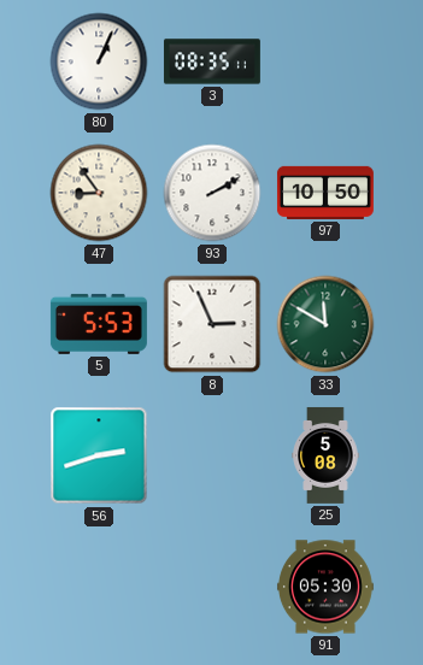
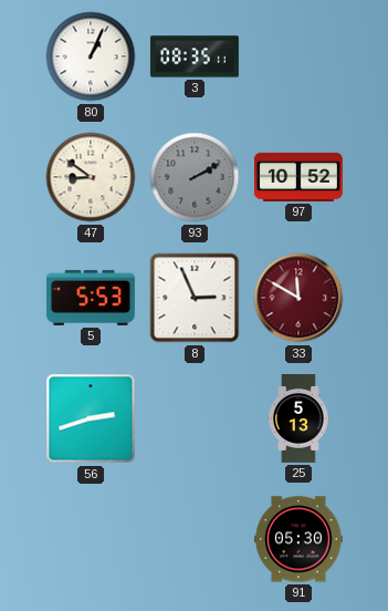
47: 8:54 -> 8:51 (91, 177)
93 dial: white -> grey (195, 177)
97: 10:50 -> 10:52 (298, 177)
33 dial: green -> burgundy (298, 298)
25: 5:08 -> 5:13 (298, 418)
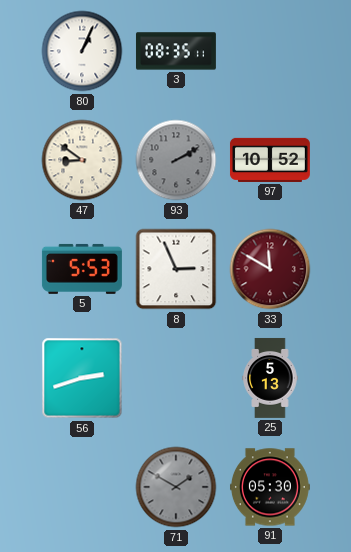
71: none -> 1:50 (176, 487)
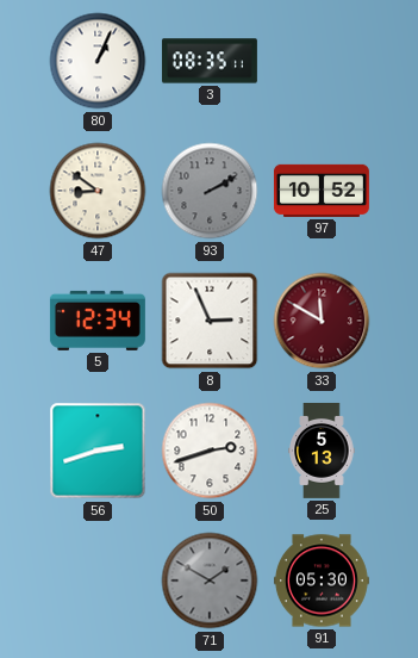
5: 5:53 -> 12:34 (98, 321)
50: none -> 2:42 (210, 451)
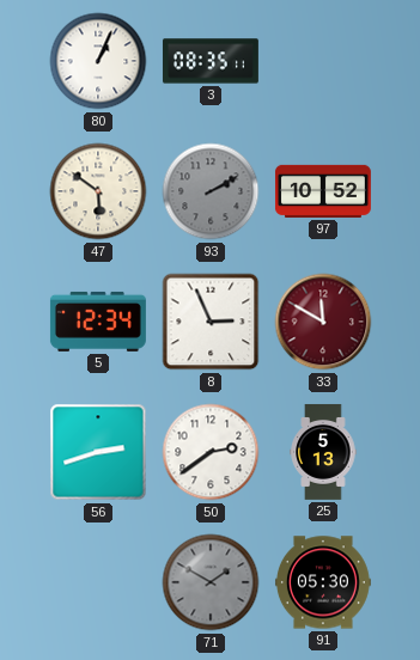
47: 8:51 -> 5:51 (98, 191)
50: 2:42 -> 2:39 (211, 452)
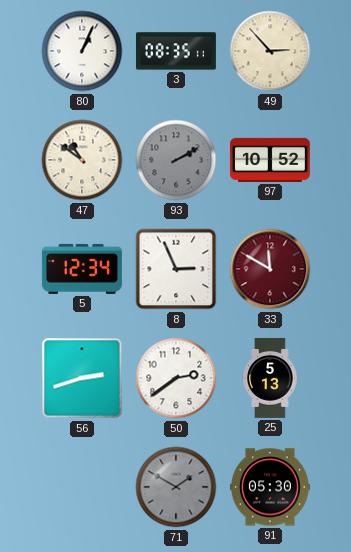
49: none -> 2:53 (270, 51)
47: 5:51 -> 10:51 (82, 160)
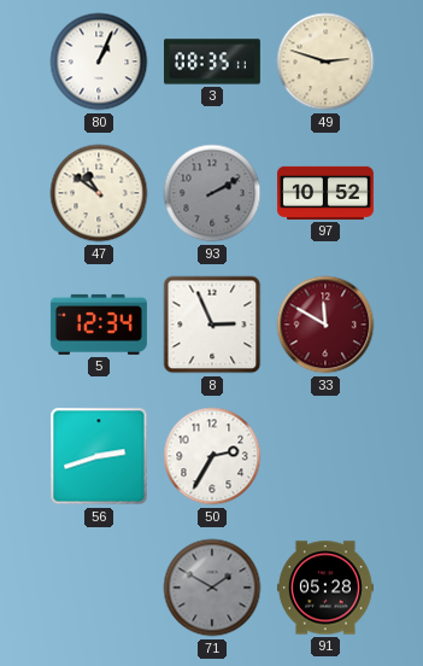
49: 2:53 -> 2:48 (325, 62)
50: 2:39 -> 2:35 (212, 456)
25: 5:13 -> none (270, 378)
91: 05:30 -> 05:28 (325, 588)
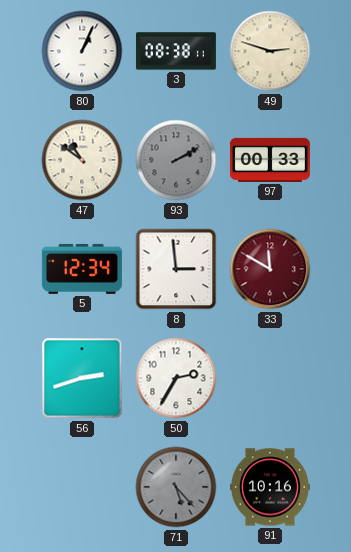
3: 08:35 -> 08:38 (176, 51)
97: 10:52 -> 00:33 (270, 160)
8: 2:56 -> 2:59 (176, 269)
71: 1:50 -> 5:23 (176, 487)
91: 05:28 -> 10:16 (270, 487)
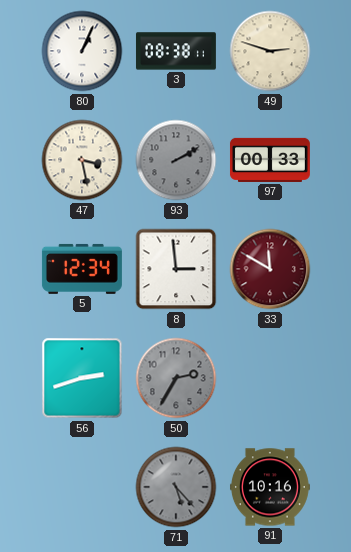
47: 10:51 -> 3:28 (82, 160)
50 dial: white -> grey (176, 378)
